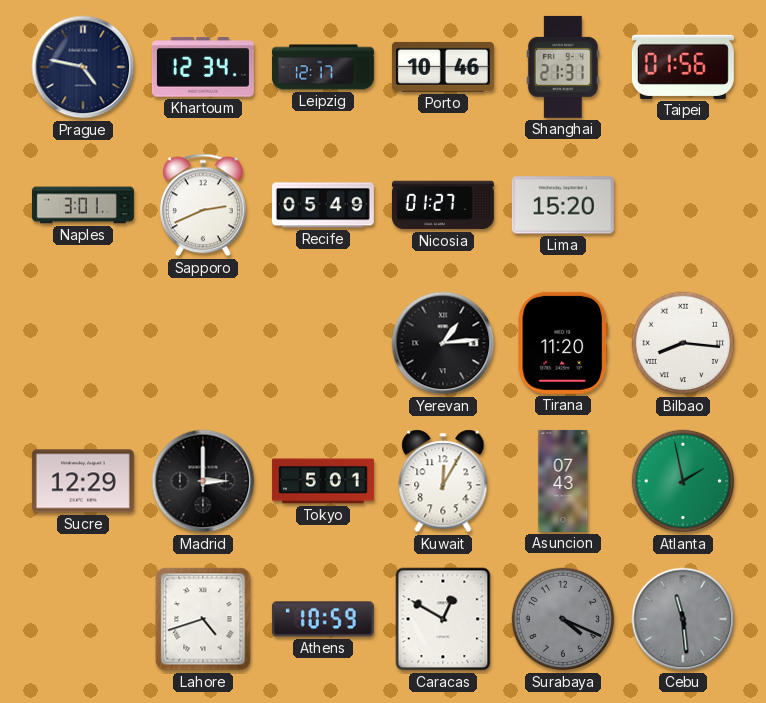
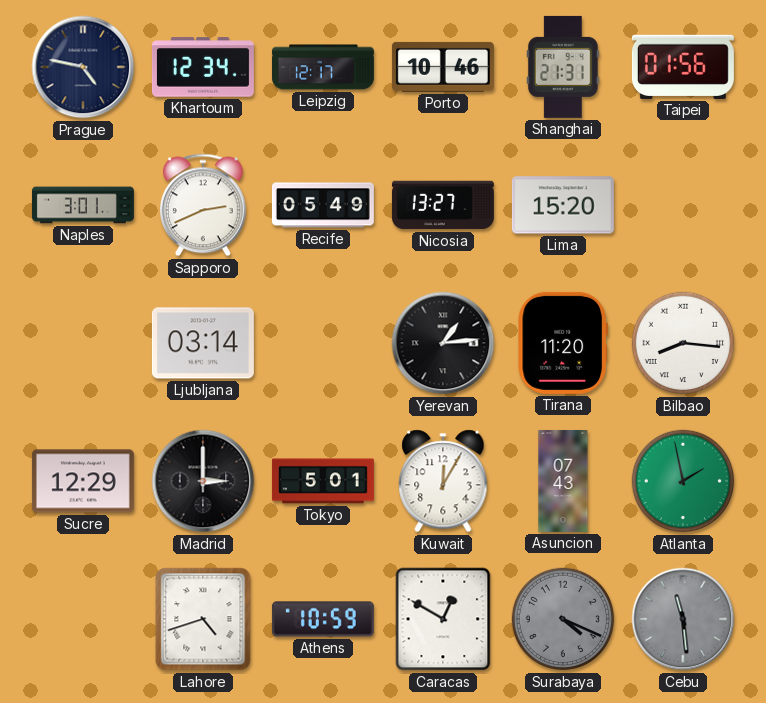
Nicosia: 01:27 -> 13:27 (443, 205)
Ljubljana: none -> 03:14 (203, 343)
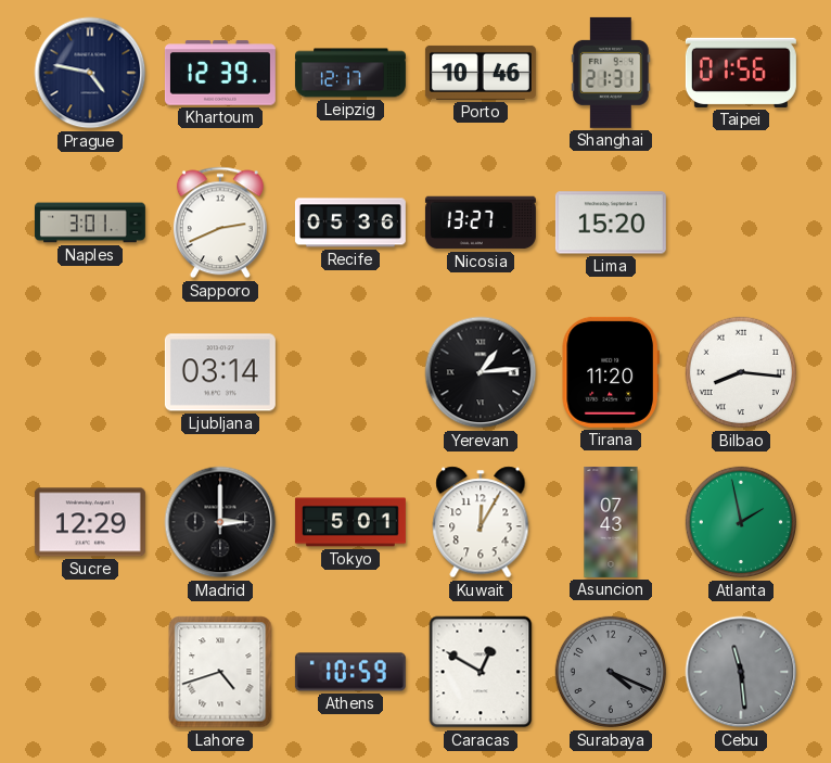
Khartoum: 12:34 -> 12:39 (220, 73)
Recife: 05:49 -> 05:36 (350, 222)
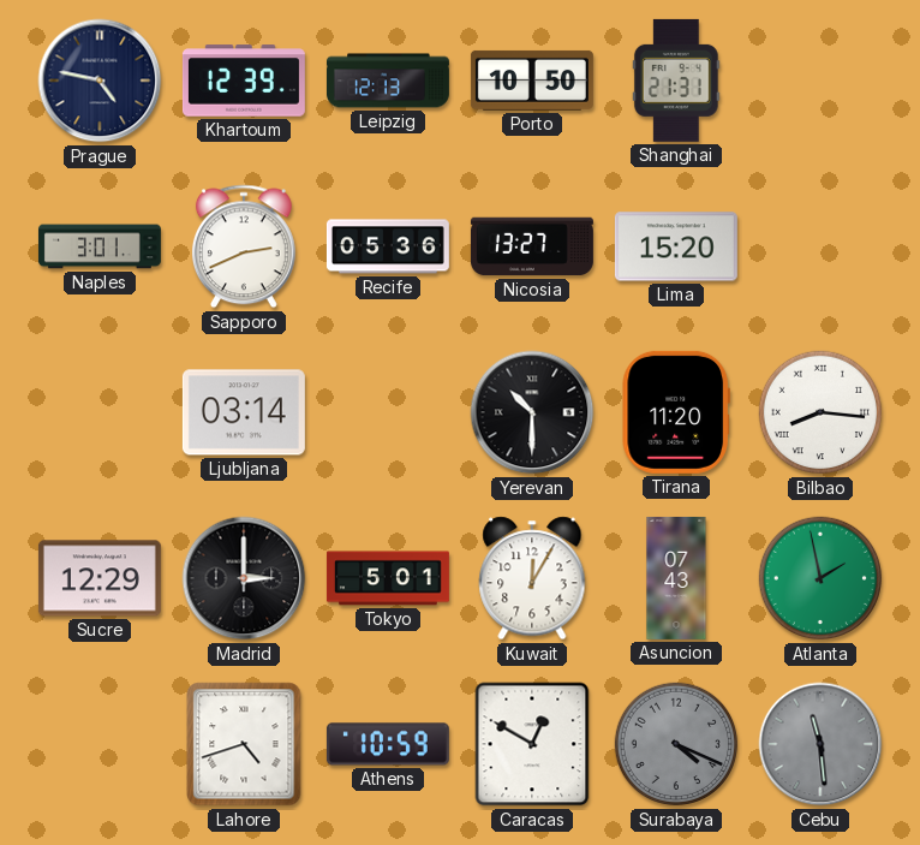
Leipzig: 12:17 -> 12:13 (388, 81)
Porto: 10:46 -> 10:50 (532, 81)
Taipei: 01:56 -> none (741, 73)
Yerevan: 1:14 -> 10:30 (532, 412)
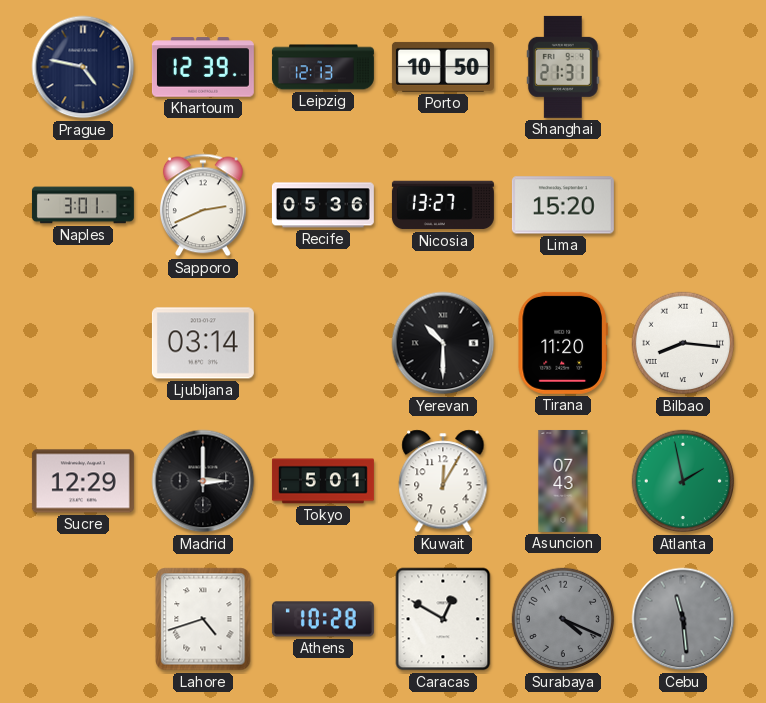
Athens: 10:59 -> 10:28 (323, 619)
